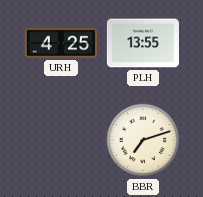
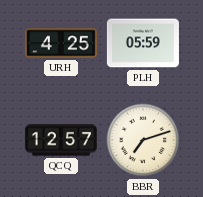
PLH: 13:55 -> 05:59 (143, 43)
QCQ: none -> 12:57 (61, 140)
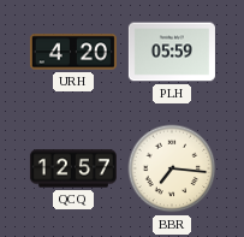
URH: 4:25 -> 4:20 (73, 52)
BBR: 7:12 -> 7:16 (172, 168)
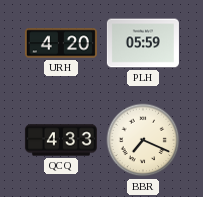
QCQ: 12:57 -> 4:33 (61, 140)
BBR: 7:16 -> 7:19 (143, 140)
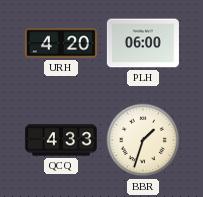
PLH: 05:59 -> 06:00 (143, 43)
BBR: 7:19 -> 1:33 (143, 140)
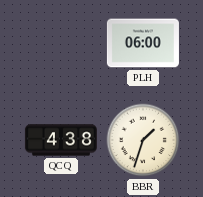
URH: 4:20 -> none (61, 43)
QCQ: 4:33 -> 4:38 (61, 140)
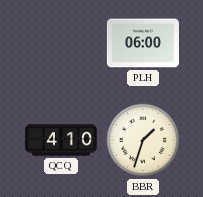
QCQ: 4:38 -> 4:10 (61, 140)
